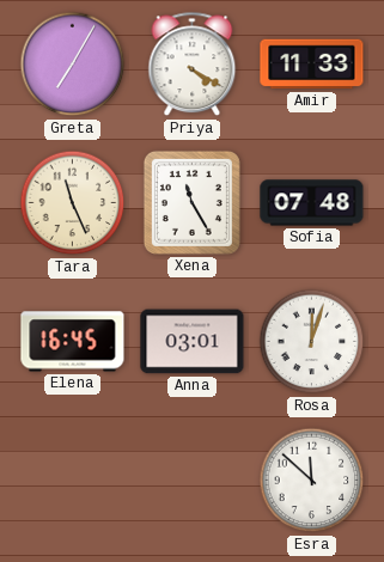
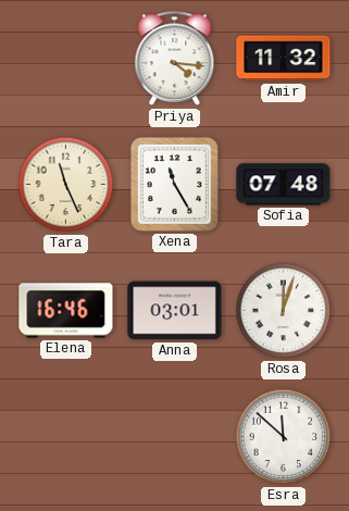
Greta: 7:05 -> none (73, 65)
Priya: 4:20 -> 4:16 (175, 59)
Amir: 11:33 -> 11:32 (284, 59)
Elena: 16:45 -> 16:46 (66, 311)
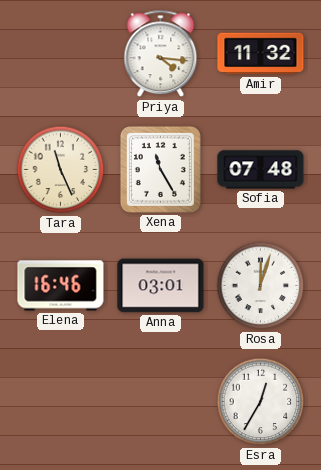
Esra: 11:52 -> 12:35 (261, 402)
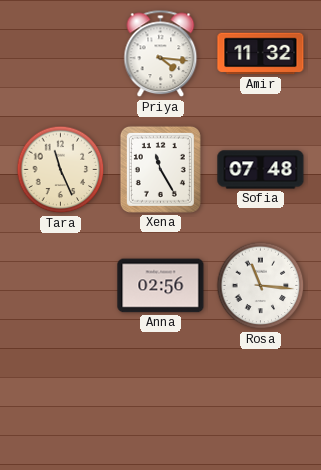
Elena: 16:46 -> none (61, 286)
Anna: 03:01 -> 02:56 (161, 286)
Rosa: 12:03 -> 11:16 (261, 286)
Esra: 12:35 -> none (261, 402)
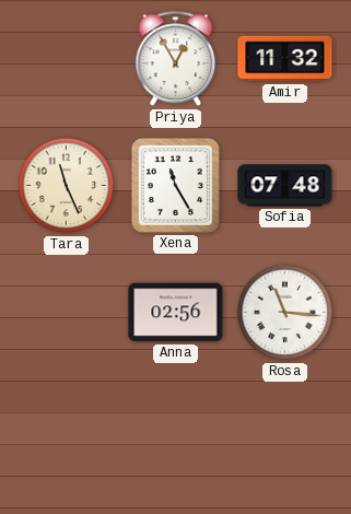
Priya: 4:16 -> 12:55 (176, 59)
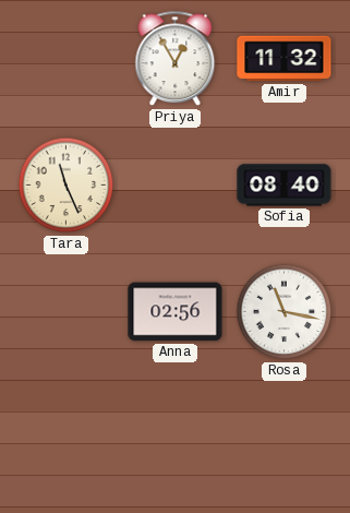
Xena: 11:25 -> none (175, 185)
Sofia: 07:48 -> 08:40 (285, 186)
Rosa: 11:16 -> 11:17 (285, 312)
